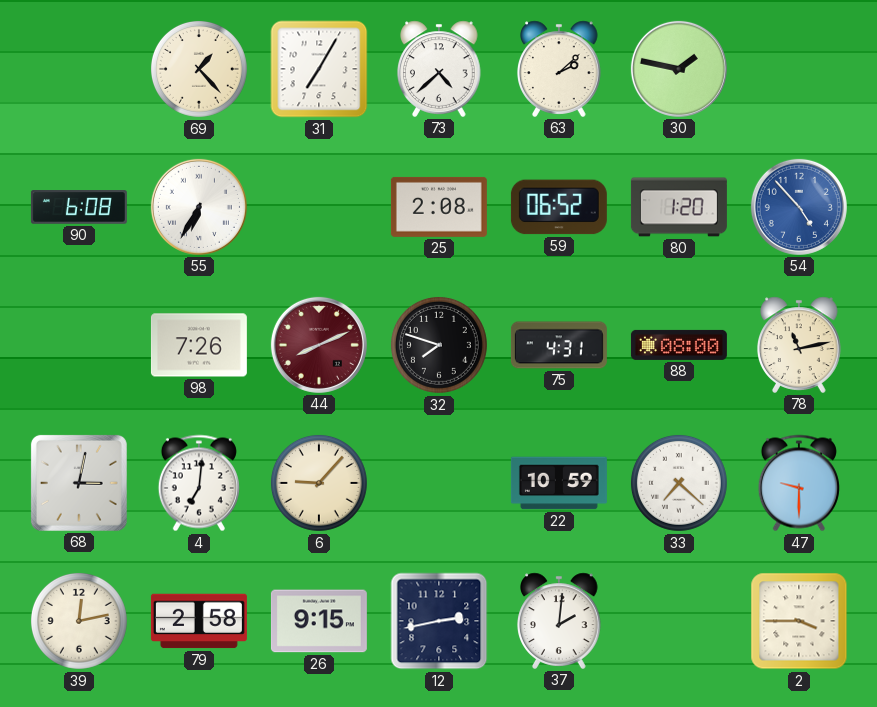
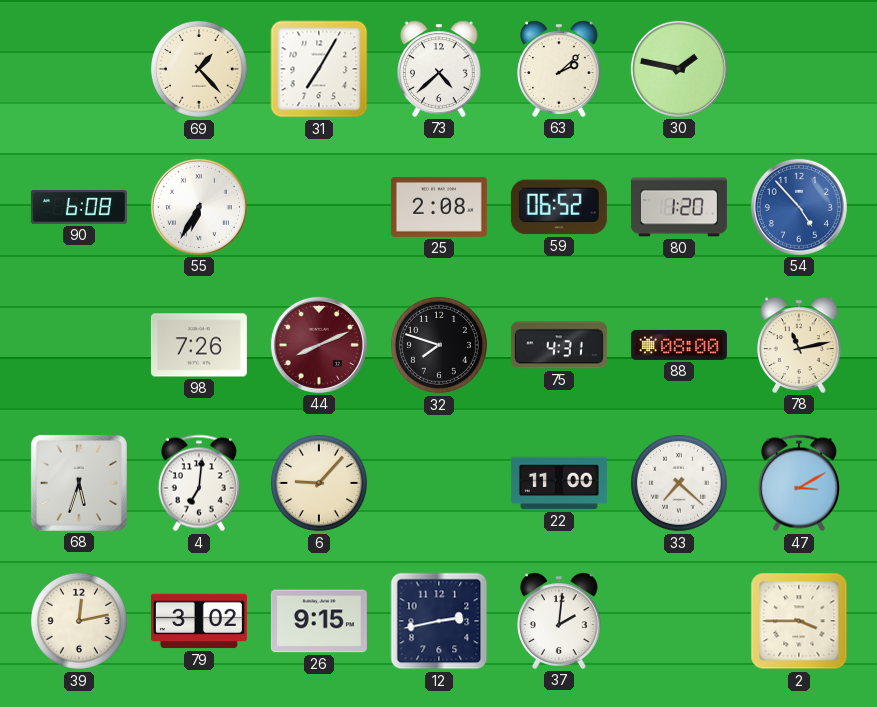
68: 3:02 -> 5:33 (79, 483)
22: 10:59 -> 11:00 (559, 483)
47: 9:30 -> 3:10 (799, 483)
79: 2:58 -> 3:02 (199, 621)
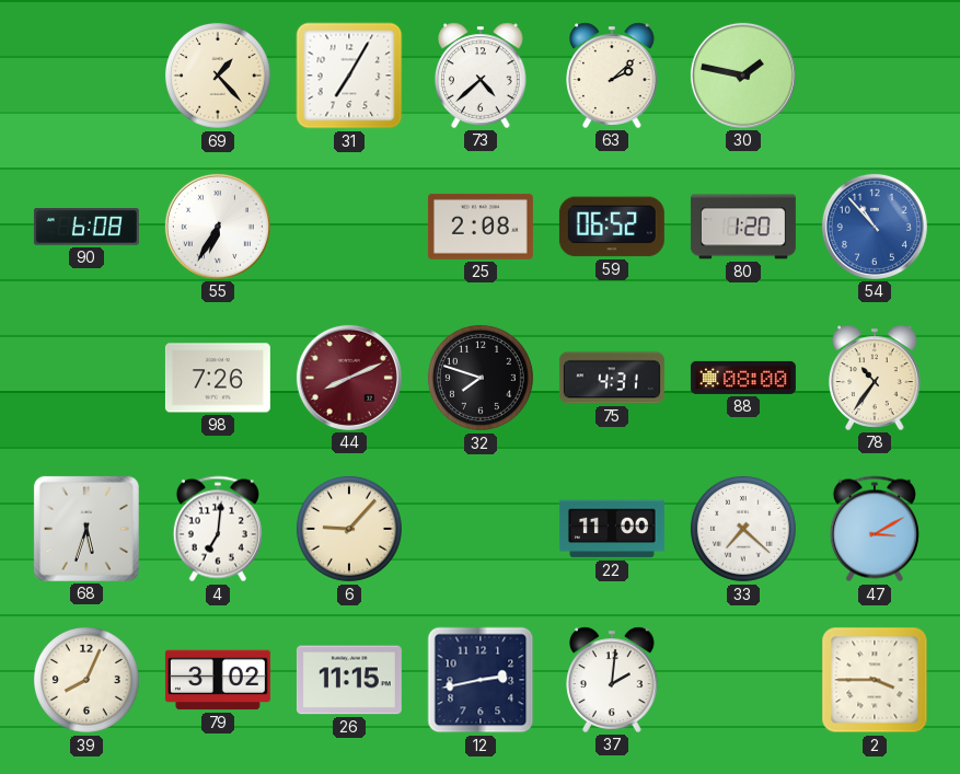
54: 4:53 -> 10:53 (875, 227)
78: 11:13 -> 10:36 (876, 378)
39: 12:13 -> 8:04 (86, 680)
26: 9:15 -> 11:15 (349, 680)
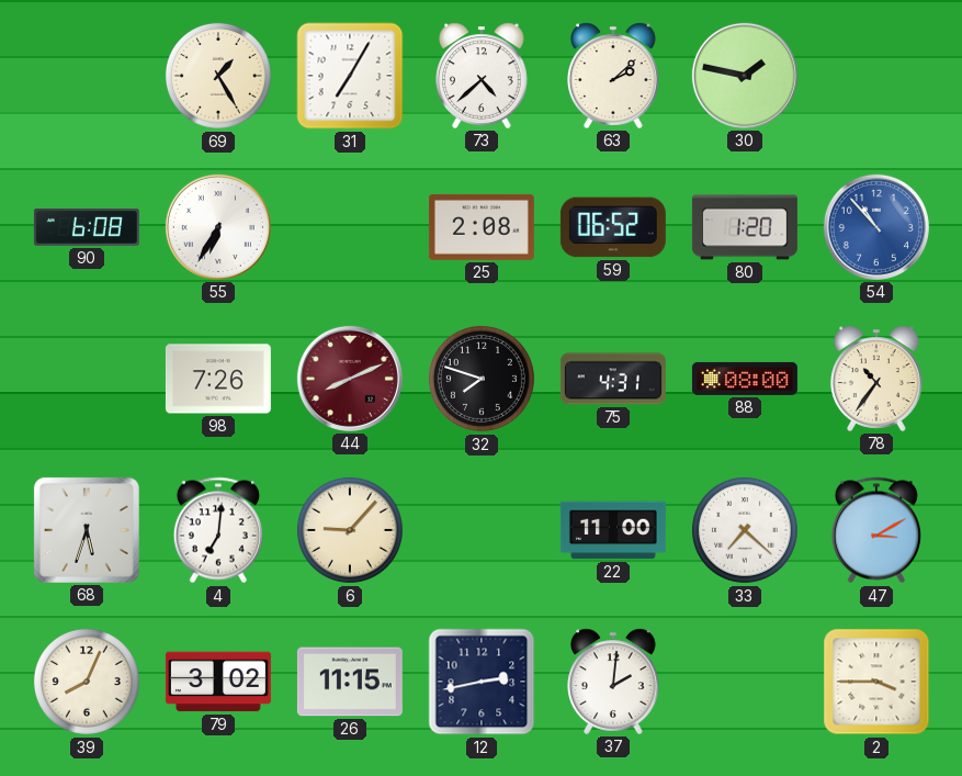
69: 1:23 -> 1:25 (218, 76)
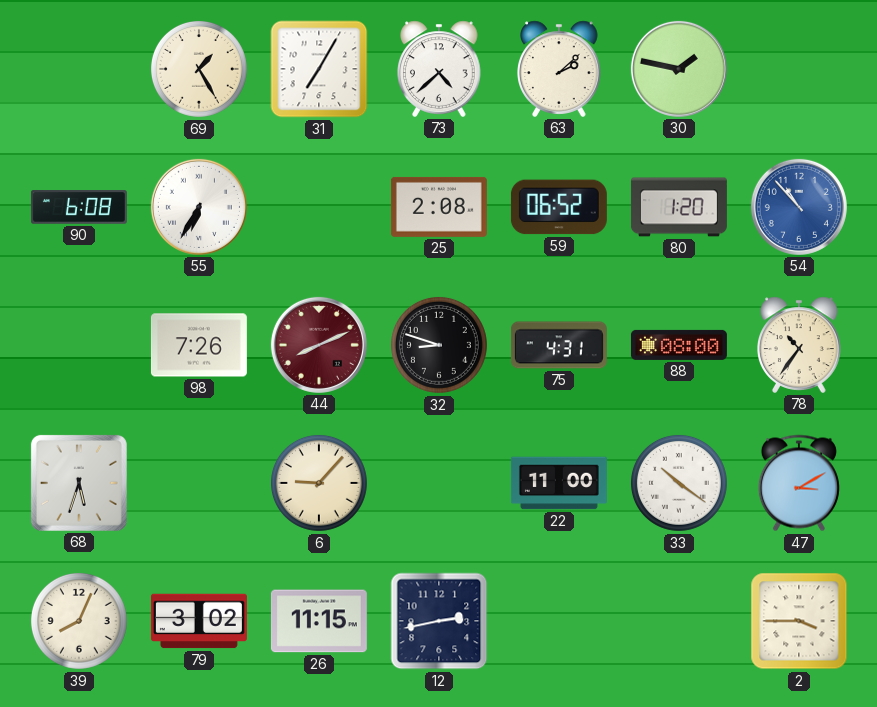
32: 7:48 -> 8:48 (439, 345)
4: 7:01 -> none (218, 530)
33: 7:22 -> 10:21 (679, 483)
37: 2:01 -> none (614, 682)
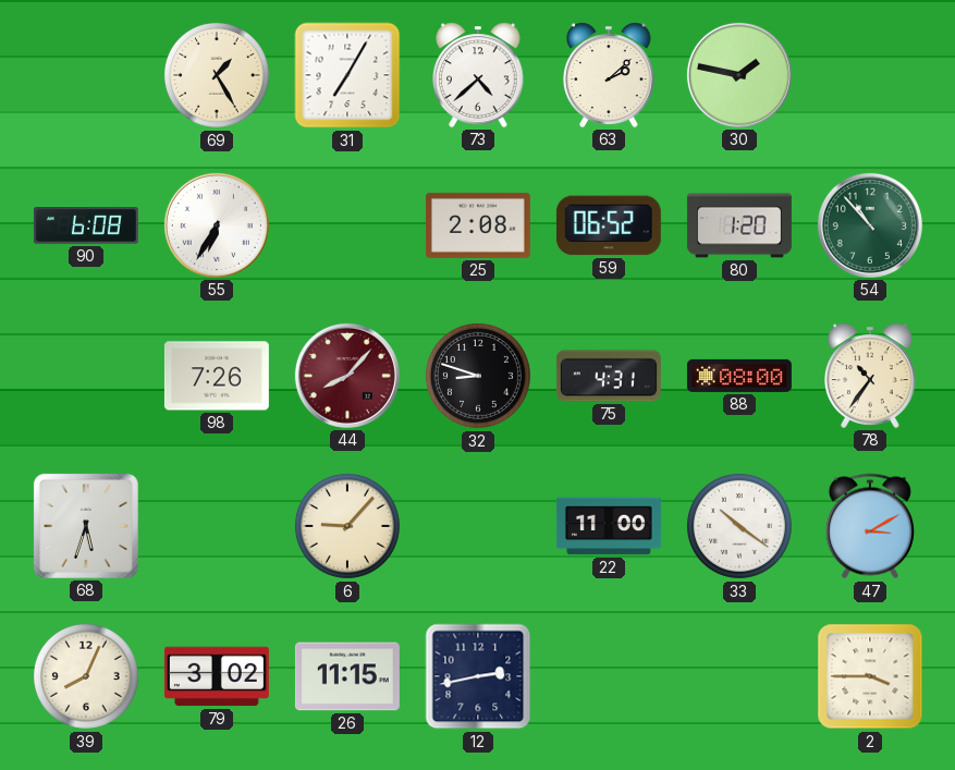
54 dial: blue -> green (870, 225)
44: 8:11 -> 8:07 (347, 376)
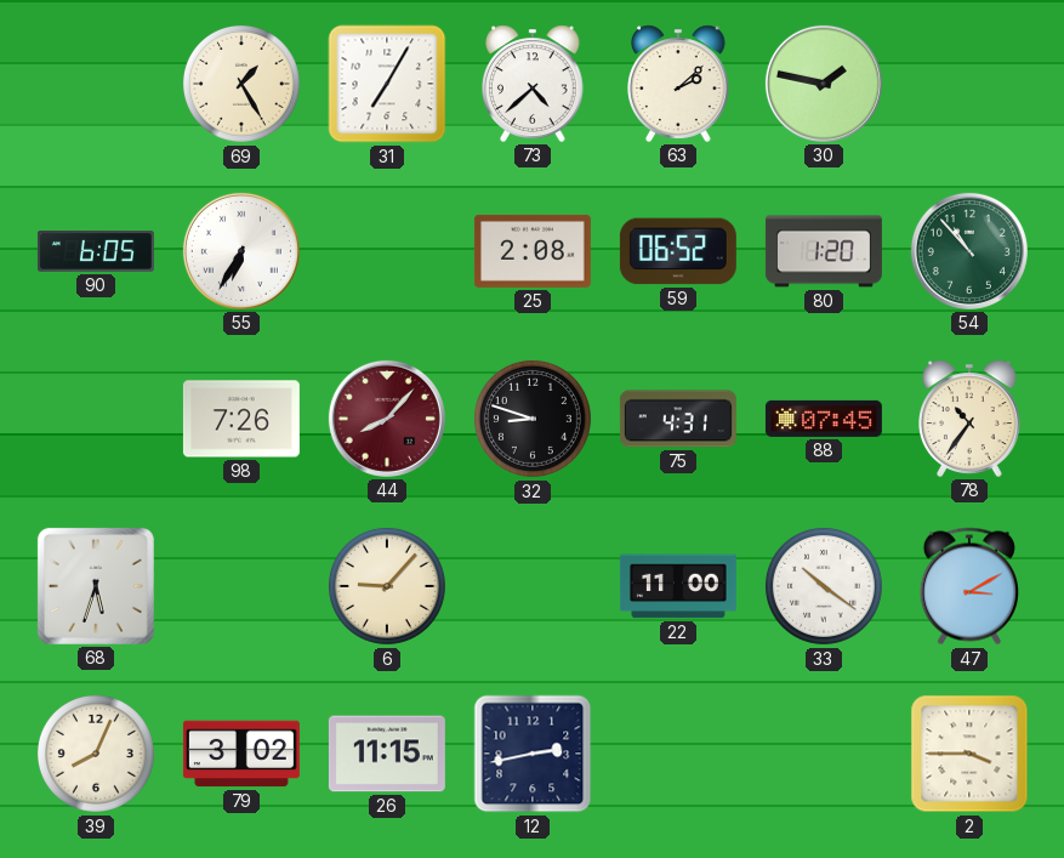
90: 6:08 -> 6:05 (96, 251)
88: 08:00 -> 07:45 (824, 419)
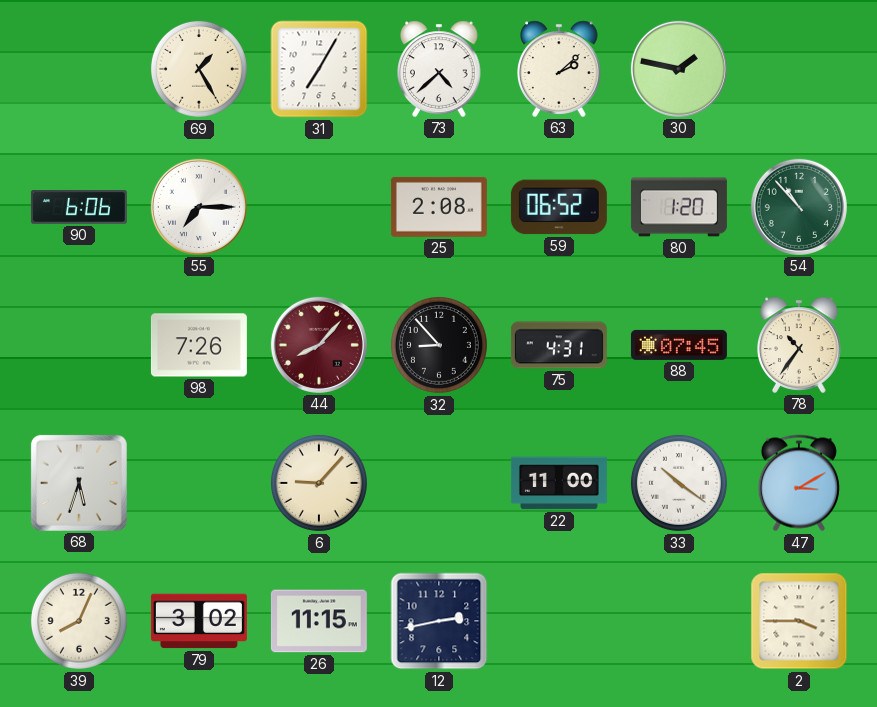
90: 6:05 -> 6:06 (79, 207)
55: 6:35 -> 7:15 (199, 207)
32: 8:48 -> 8:53 (439, 345)
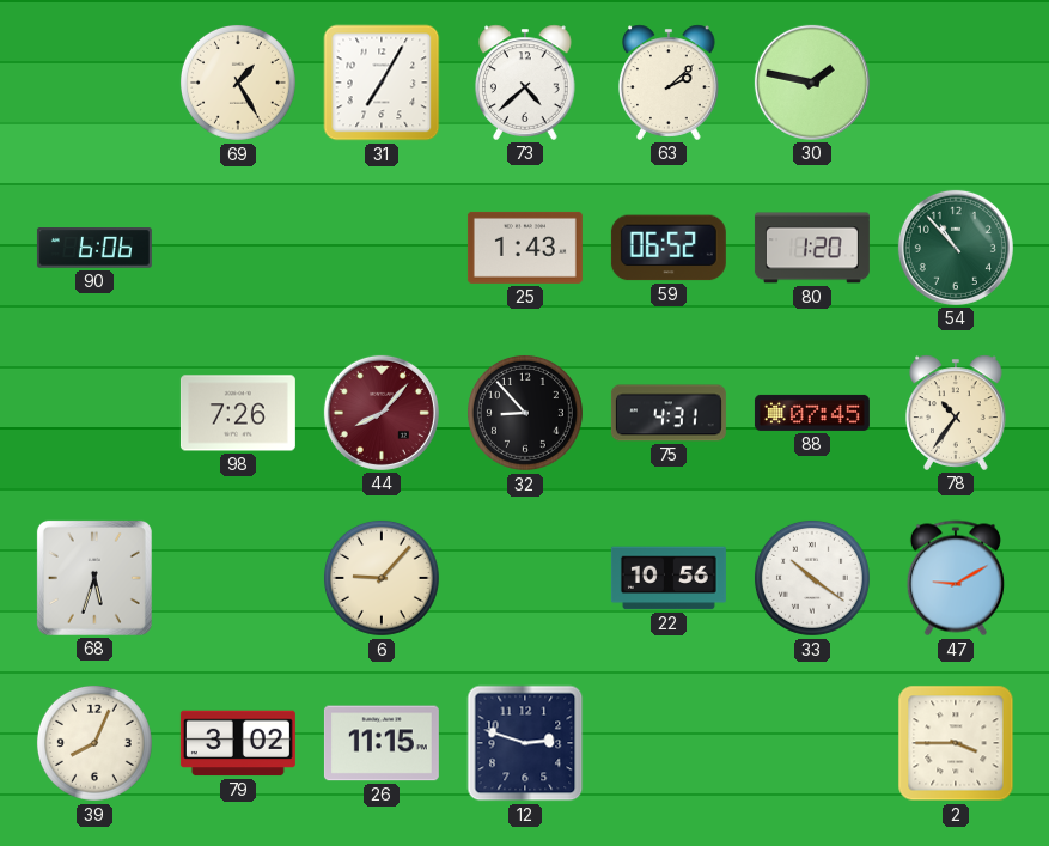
55: 7:15 -> none (199, 207)
25: 2:08 -> 1:43 (525, 248)
22: 11:00 -> 10:56 (669, 578)
47: 3:10 -> 9:10 (956, 578)
12: 2:43 -> 2:48 (525, 743)
